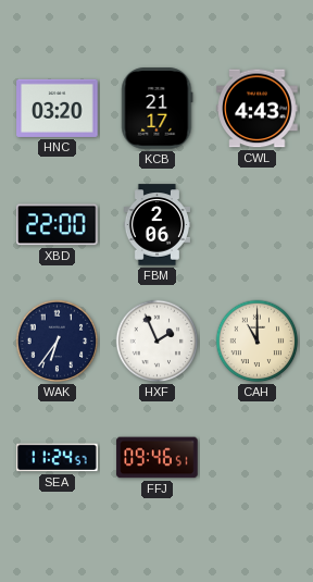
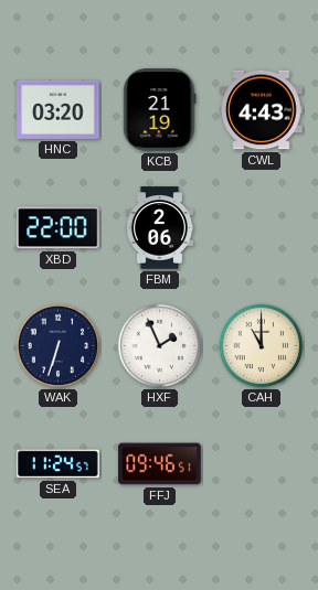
KCB: 21:17 -> 21:19 (160, 110)
WAK: 6:36 -> 6:33 (59, 346)
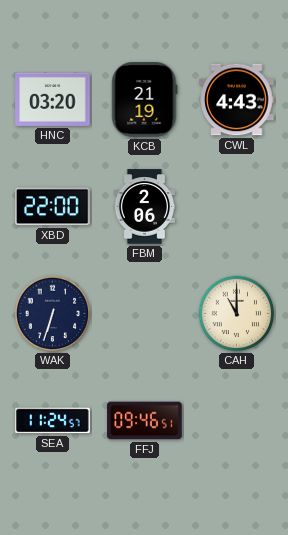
HXF: 1:56 -> none (160, 346)
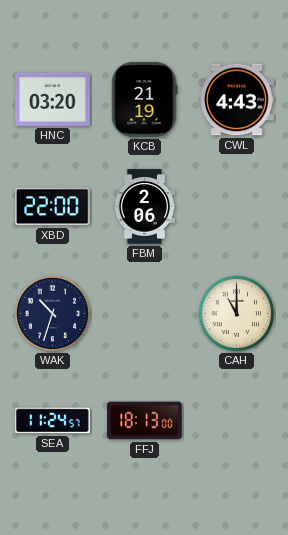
WAK: 6:33 -> 10:33 (53, 314)
FFJ: 09:46 -> 18:13 (145, 421)
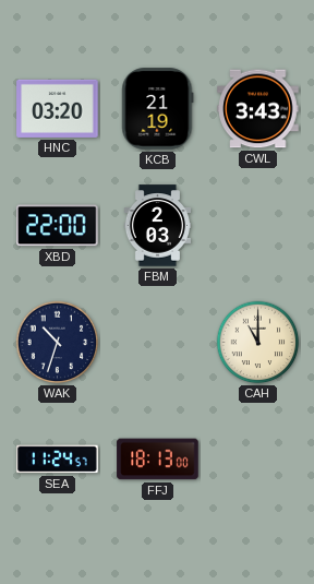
CWL: 4:43 -> 3:43 (258, 109)
FBM: 2:06 -> 2:03 (158, 226)
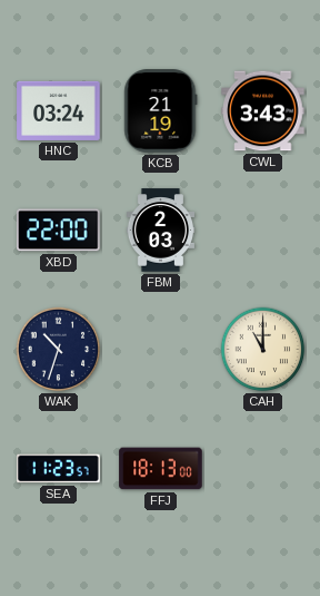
HNC: 03:20 -> 03:24 (59, 110)
SEA: 11:24 -> 11:23 (59, 469)
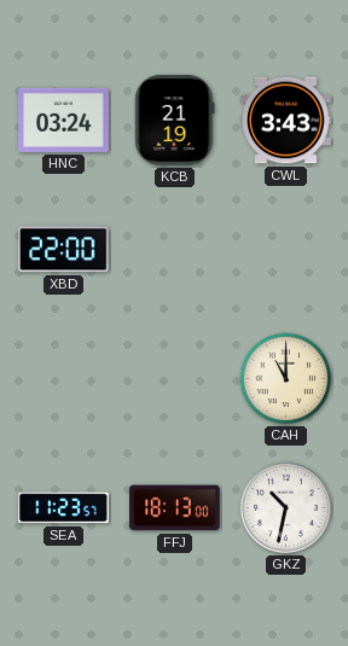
FBM: 2:03 -> none (161, 231)
WAK: 10:33 -> none (59, 350)
GKZ: none -> 10:32 (285, 507)
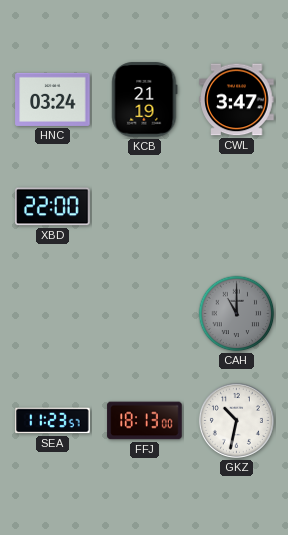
CWL: 3:43 -> 3:47 (237, 100)
CAH dial: cream -> grey (237, 314)
